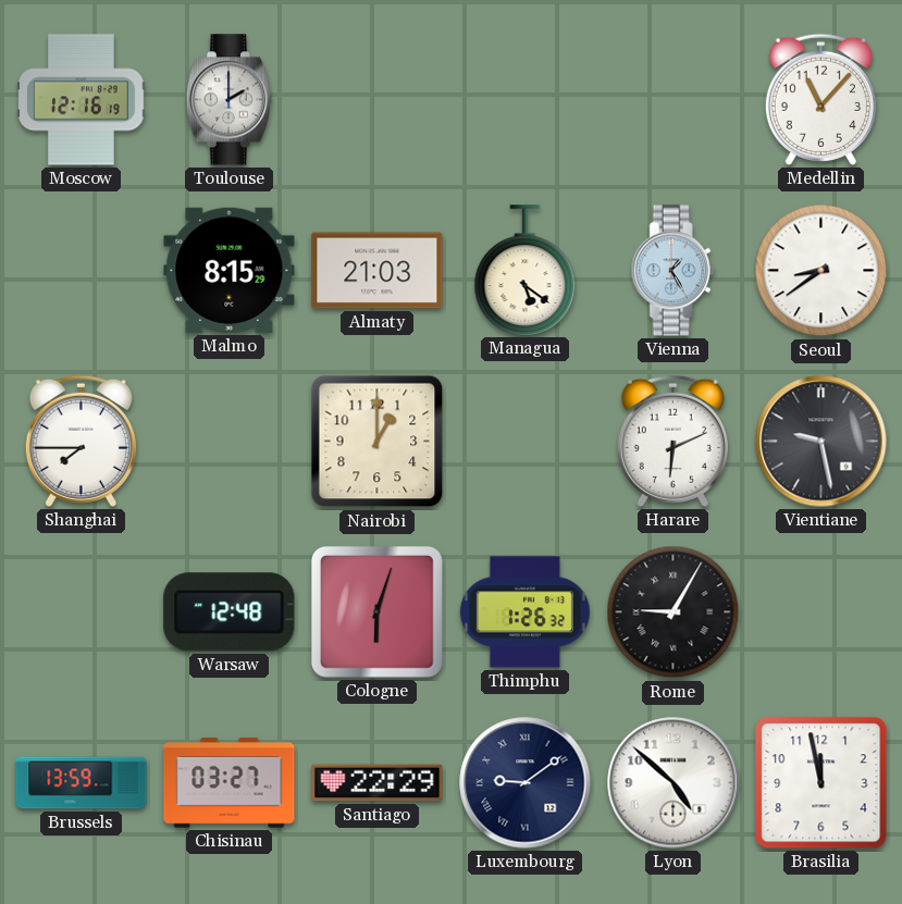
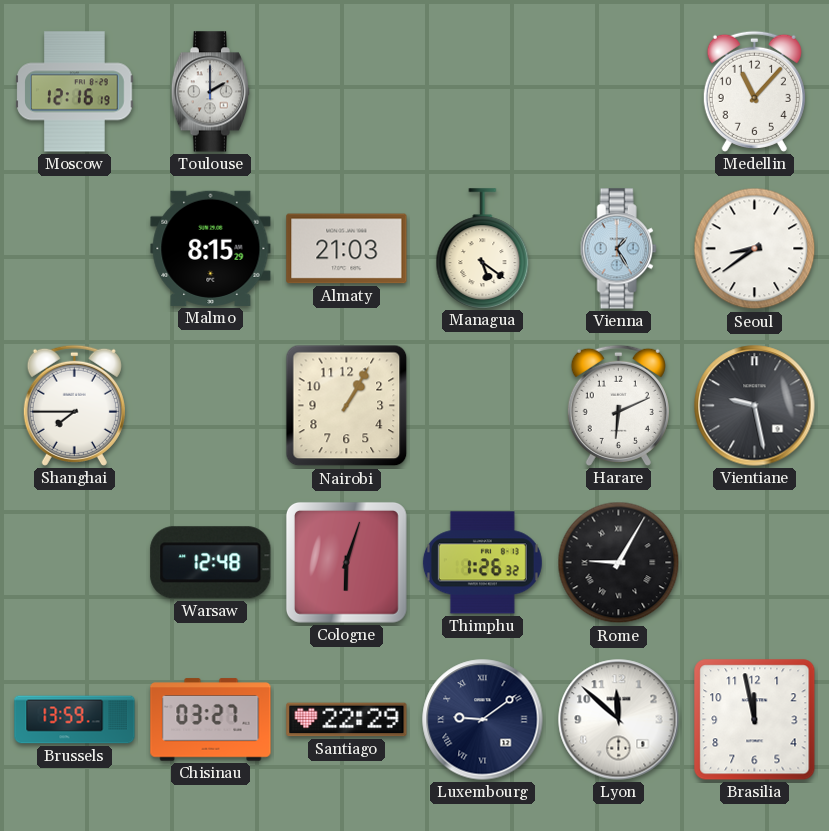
Nairobi: 1:00 -> 1:05 (347, 406)
Lyon: 4:52 -> 11:52 (619, 720)
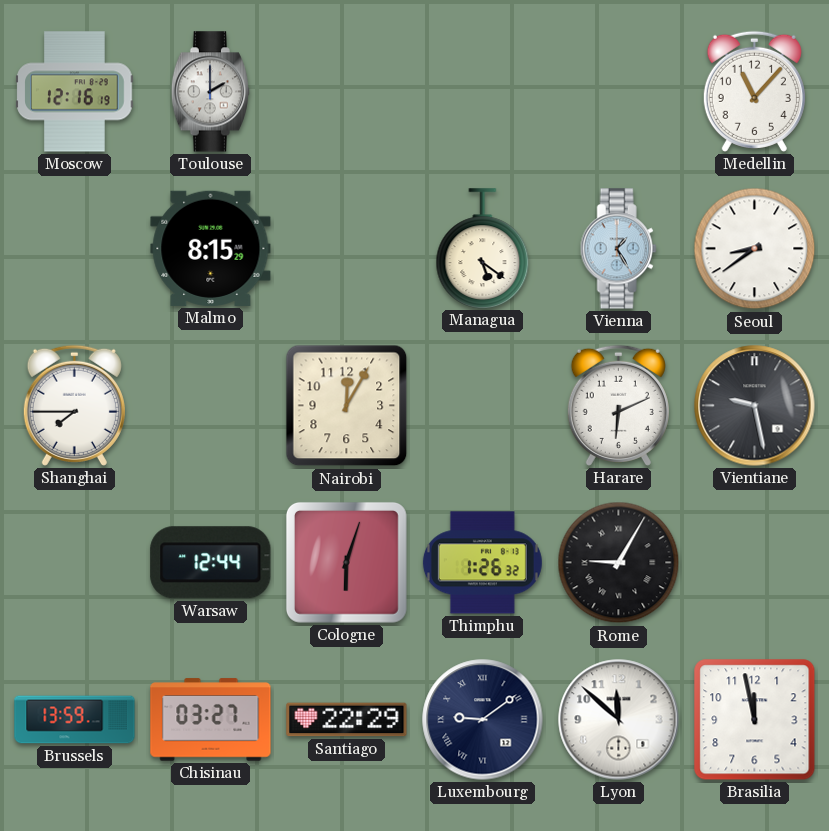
Almaty: 21:03 -> none (347, 249)
Nairobi: 1:05 -> 12:05 (347, 406)
Warsaw: 12:48 -> 12:44 (211, 563)
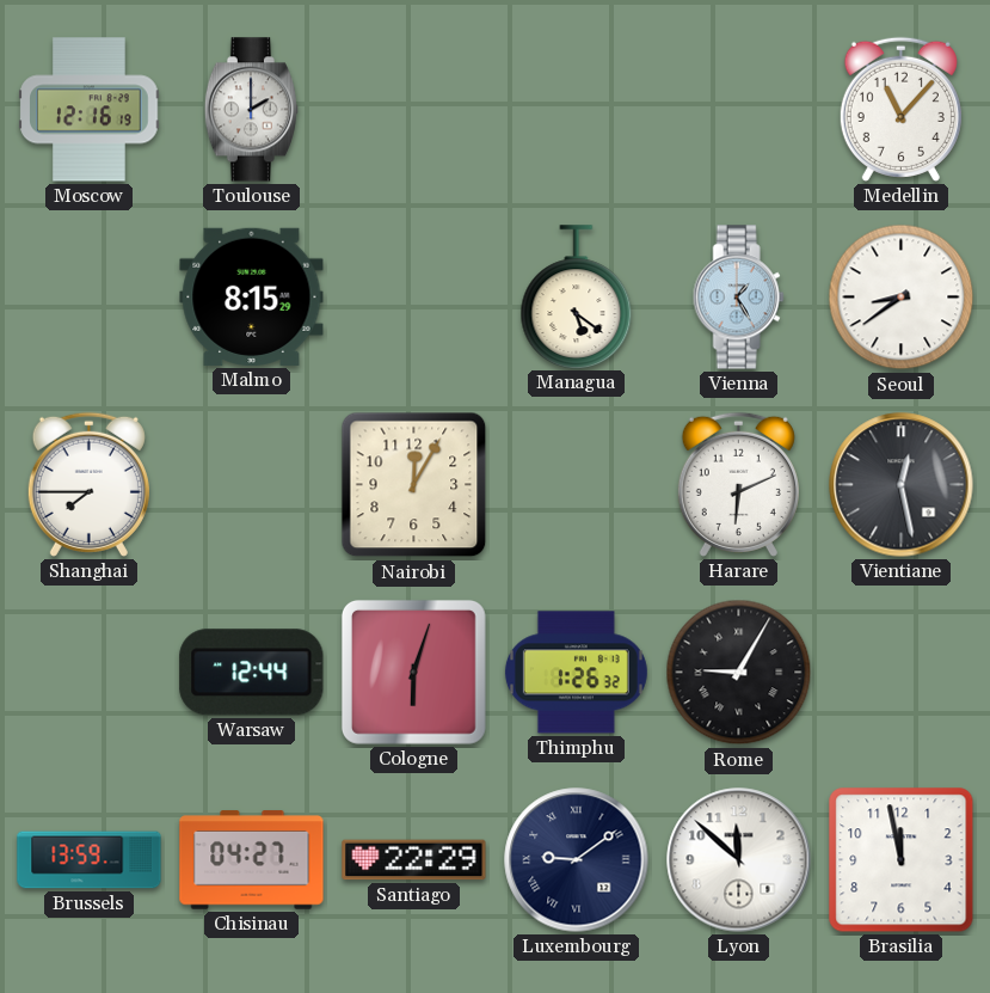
Vientiane: 9:28 -> 12:28 (902, 485)
Chisinau: 03:27 -> 04:27 (252, 860)
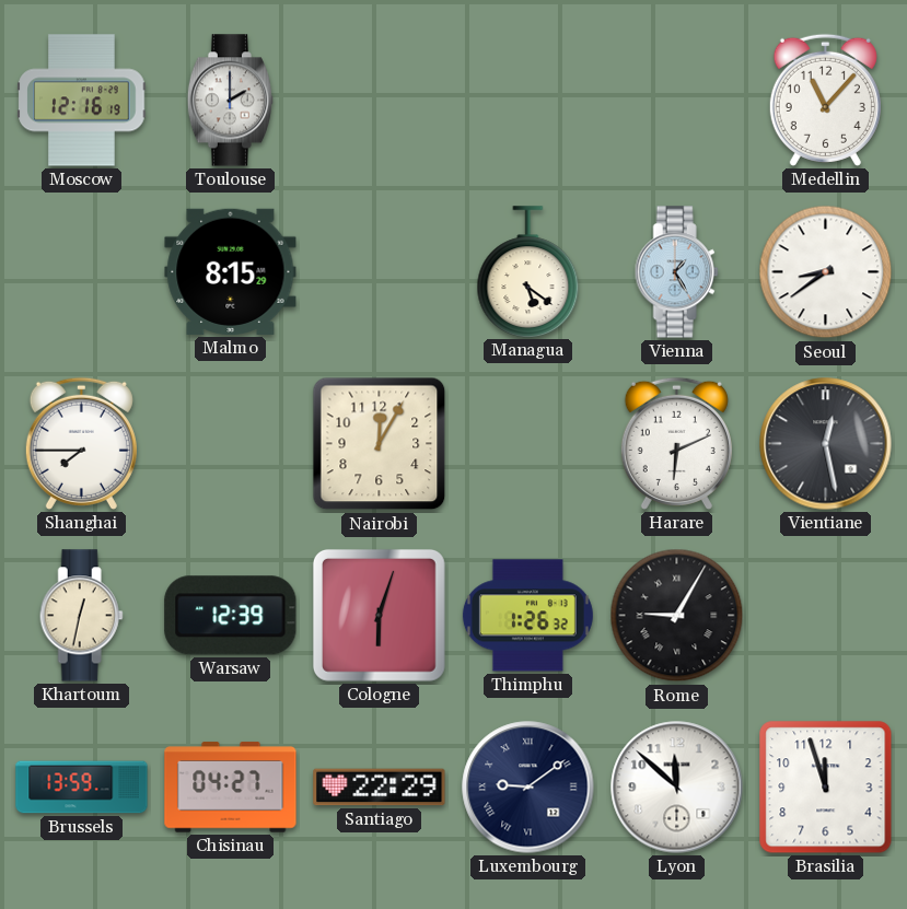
Khartoum: none -> 12:32 (81, 616)
Warsaw: 12:44 -> 12:39 (231, 616)
Brasilia: 11:58 -> 11:57 (826, 788)
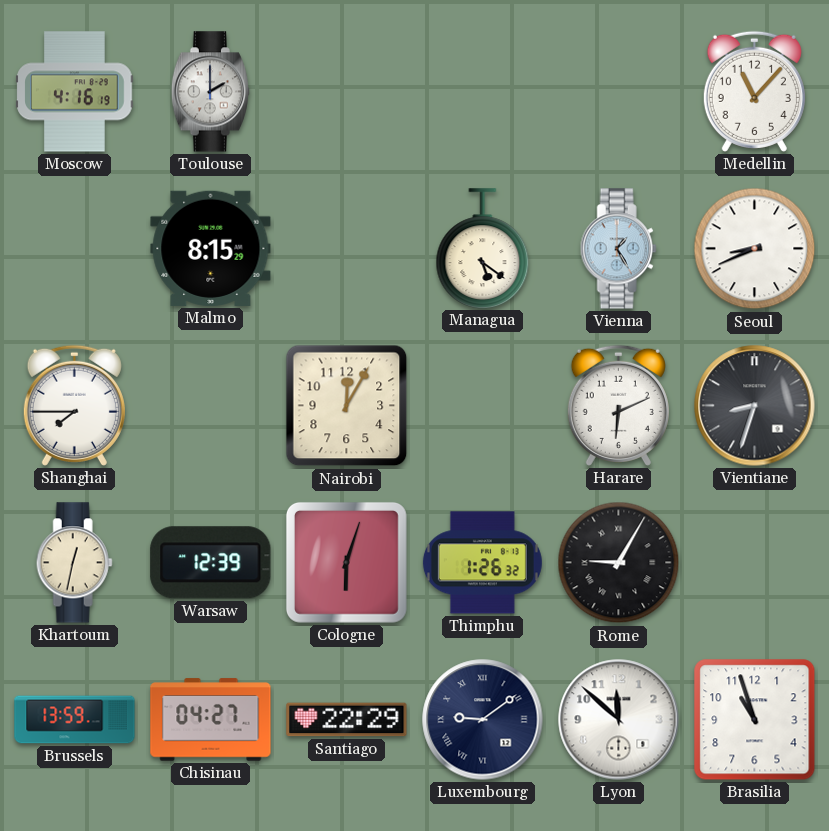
Moscow: 12:16 -> 4:16 (75, 92)
Seoul: 8:39 -> 8:41 (755, 249)
Vientiane: 12:28 -> 8:33 (755, 406)
Brasilia: 11:57 -> 10:57 (755, 720)
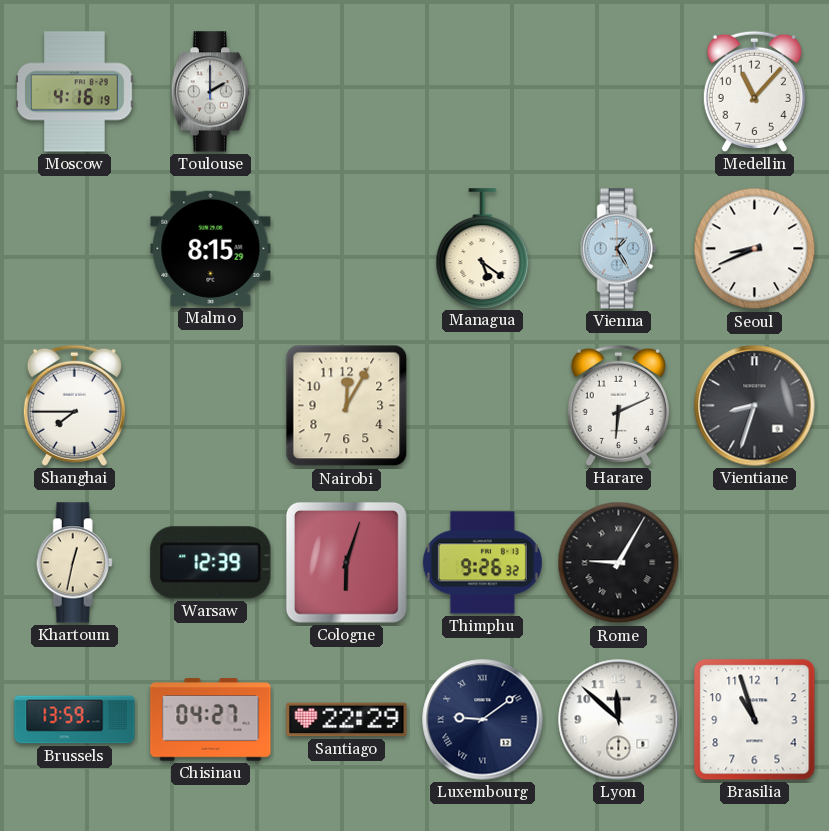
Thimphu: 1:26 -> 9:26 (482, 563)
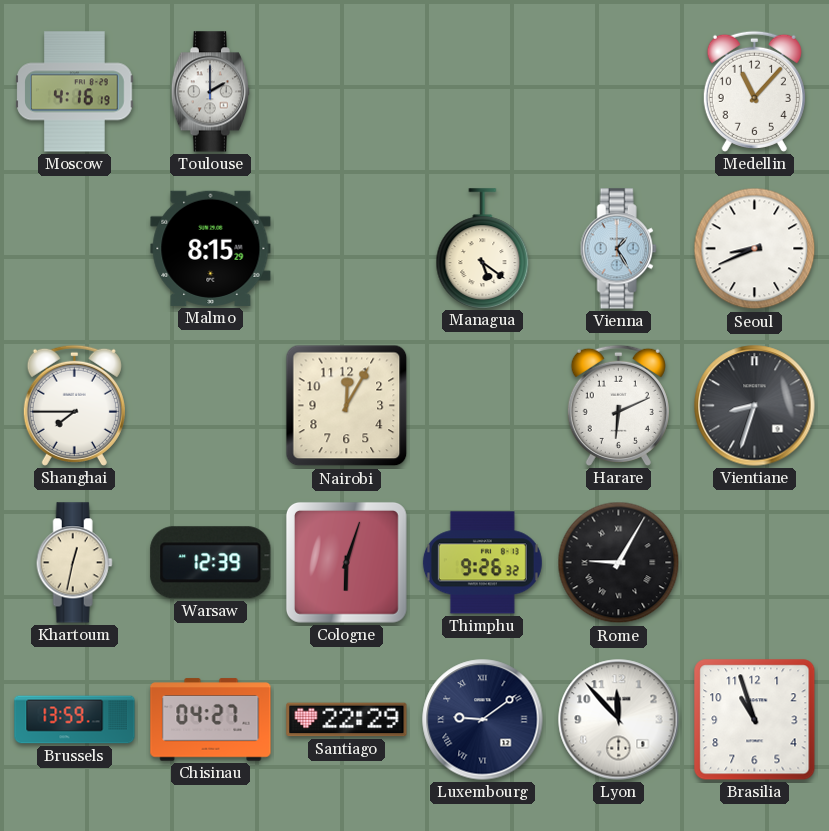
Lyon: 11:52 -> 11:53 (619, 720)
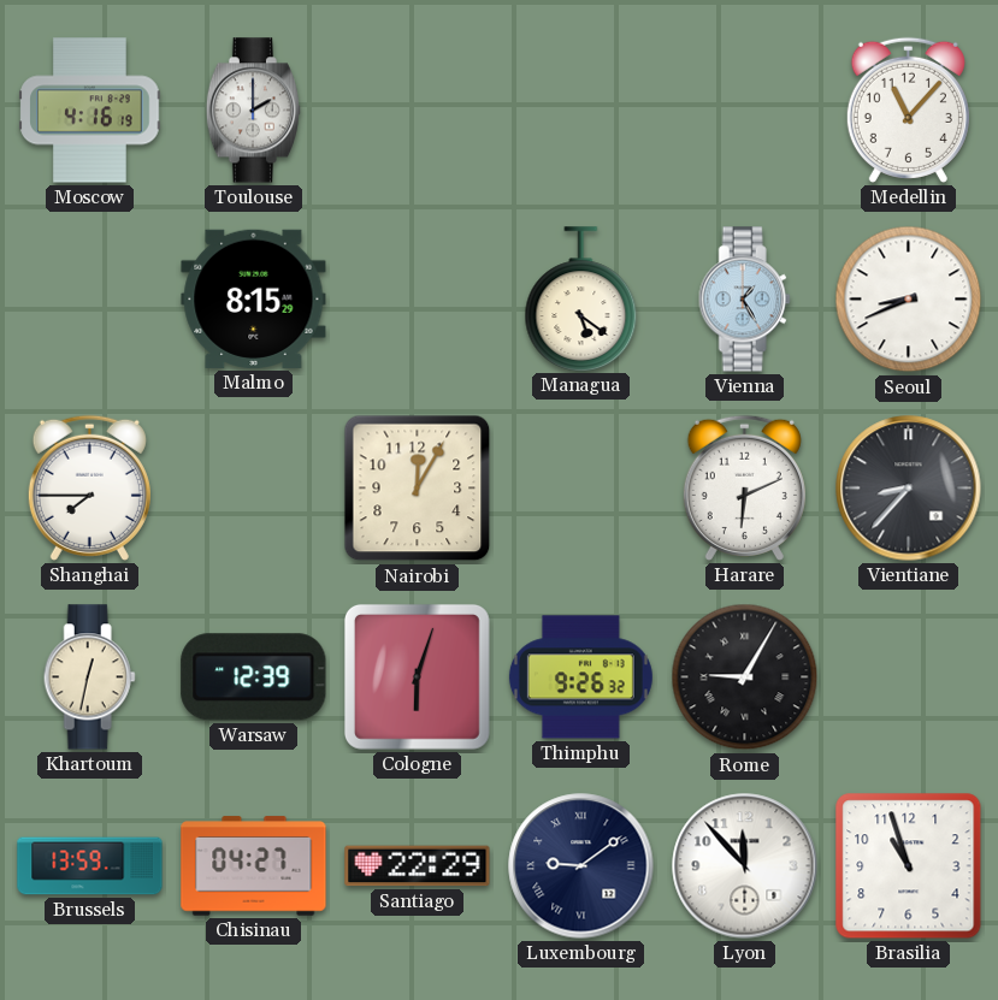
Vientiane: 8:33 -> 8:37 (909, 489)
